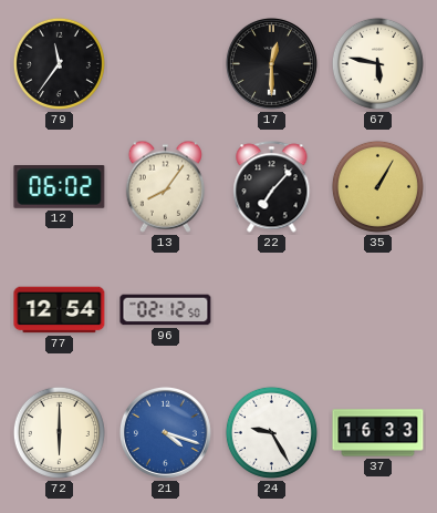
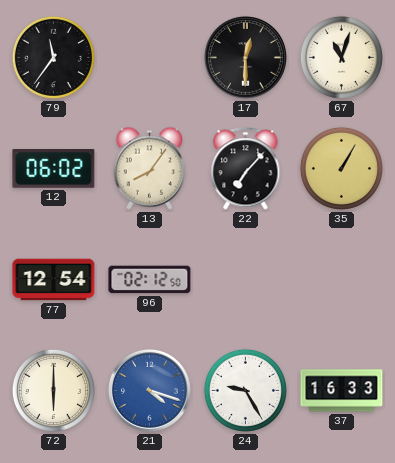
67: 5:47 -> 11:03 (341, 57)
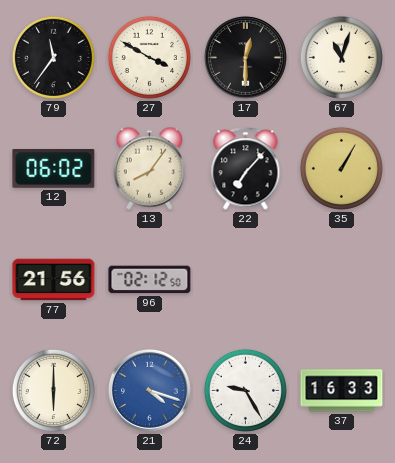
27: none -> 3:50 (149, 57)
77: 12:54 -> 21:56 (54, 280)
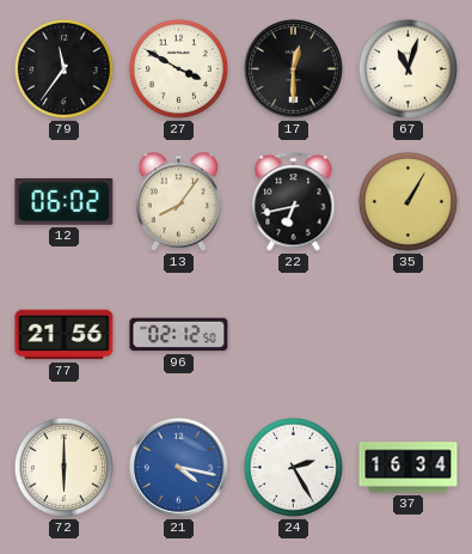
22: 7:07 -> 6:43 (294, 202)
21: 4:18 -> 4:17 (178, 467)
24: 9:25 -> 2:25 (293, 467)
37: 16:33 -> 16:34 (409, 468)
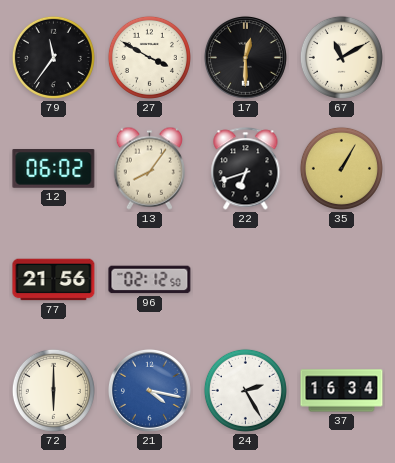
67: 11:03 -> 11:10 (341, 57)
22: 6:43 -> 6:42 (246, 169)
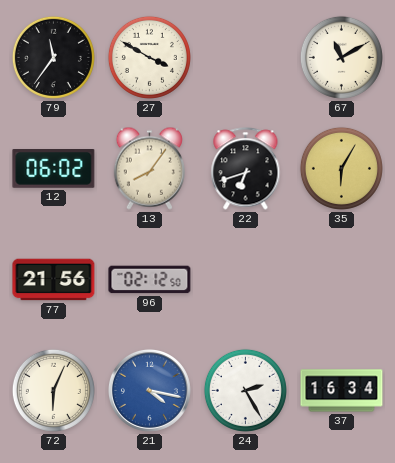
17: 12:30 -> none (245, 57)
35: 1:05 -> 6:05 (341, 168)
72: 6:00 -> 6:04 (53, 390)
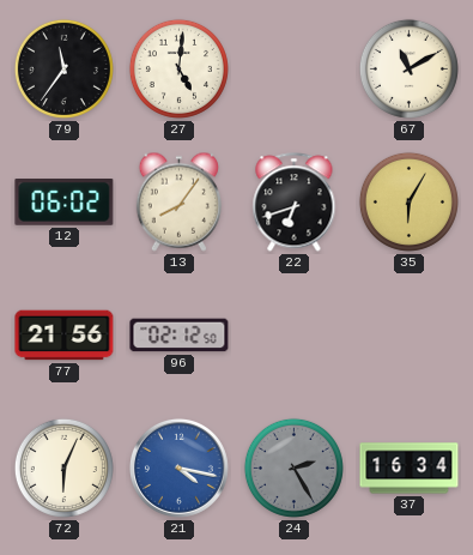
27: 3:50 -> 5:01 (178, 68)
24 dial: white -> grey (293, 467)
